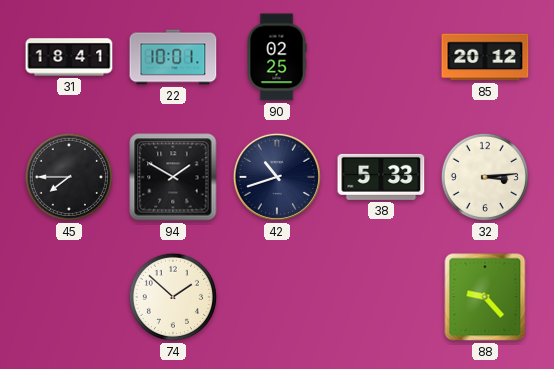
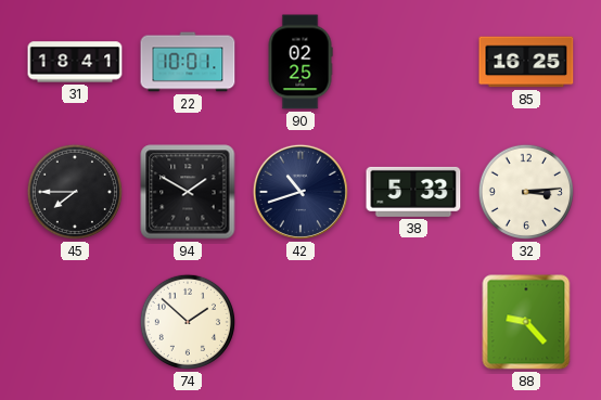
85: 20:12 -> 16:25 (526, 62)
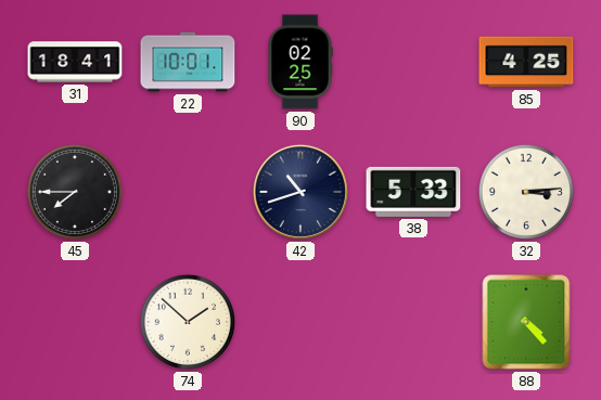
85: 16:25 -> 4:25 (526, 62)
94: 1:50 -> none (188, 192)
88: 9:23 -> 4:23 (526, 322)
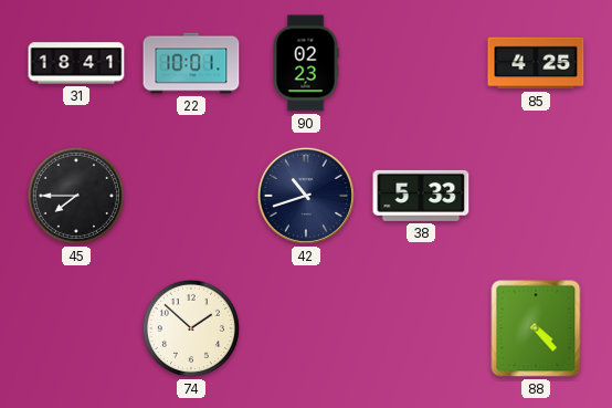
90: 02:25 -> 02:23 (306, 63)
32: 3:14 -> none (526, 192)
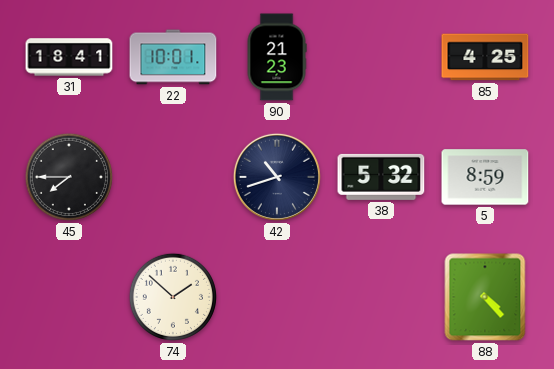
90: 02:23 -> 21:23 (277, 57)
38: 5:33 -> 5:32 (381, 177)
5: none -> 8:59 (485, 177)
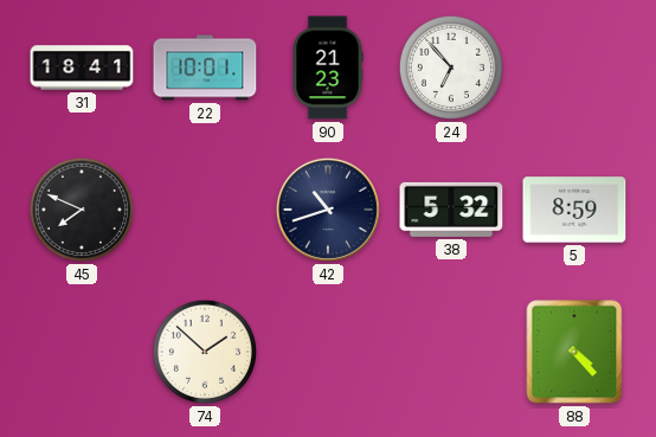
24: none -> 6:53 (451, 68)
85: 4:25 -> none (485, 57)
45: 7:45 -> 7:49 (82, 210)
